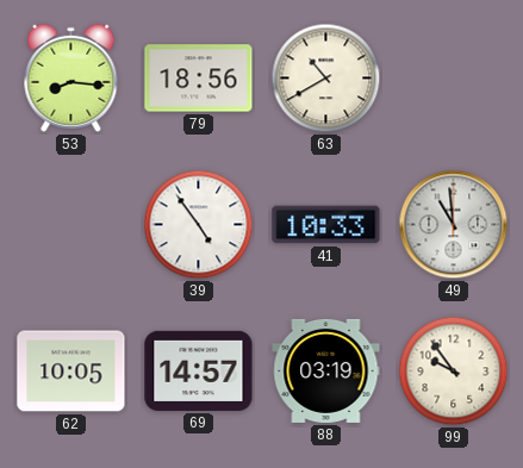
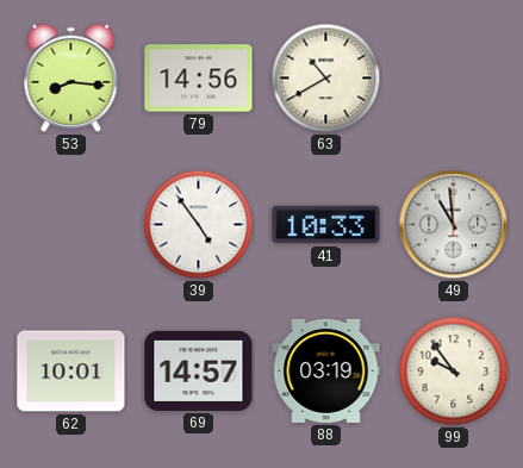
79: 18:56 -> 14:56 (199, 79)
62: 10:05 -> 10:01 (71, 372)
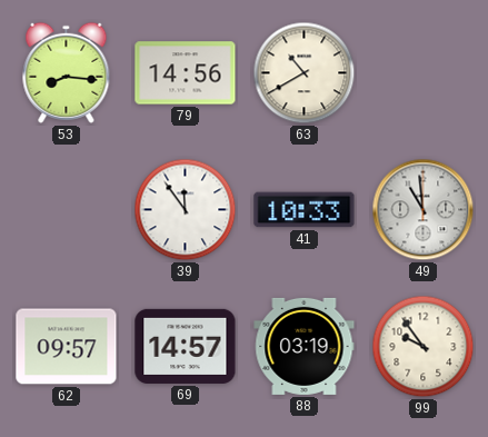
39: 4:54 -> 11:54 (186, 210)
62: 10:01 -> 09:57 (67, 347)
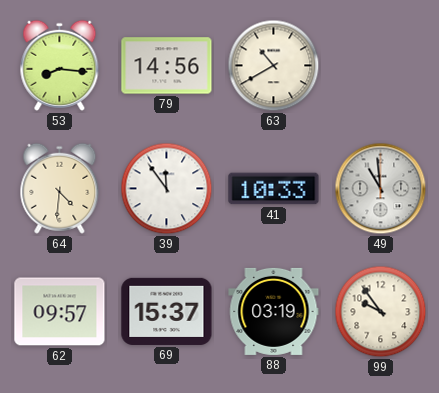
64: none -> 4:31 (60, 188)
69: 14:57 -> 15:37 (167, 311)
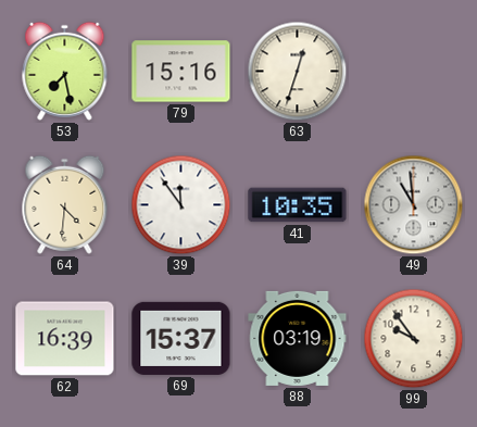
53: 8:16 -> 7:28 (65, 71)
79: 14:56 -> 15:16 (181, 72)
63: 10:40 -> 12:33 (298, 72)
41: 10:33 -> 10:35 (298, 205)
62: 09:57 -> 16:39 (65, 339)
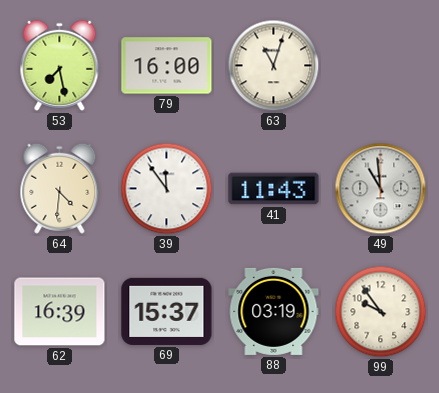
79: 15:16 -> 16:00 (167, 66)
63: 12:33 -> 11:03 (274, 66)
41: 10:35 -> 11:43 (274, 189)
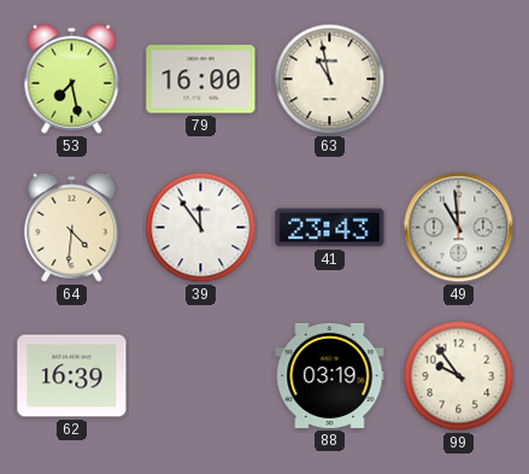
63: 11:03 -> 10:58 (330, 80)
41: 11:43 -> 23:43 (330, 228)
69: 15:37 -> none (167, 311)
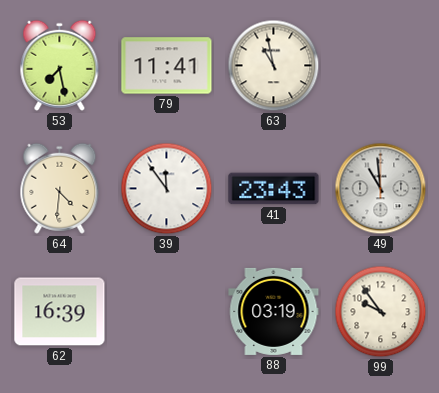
79: 16:00 -> 11:41 (167, 66)
